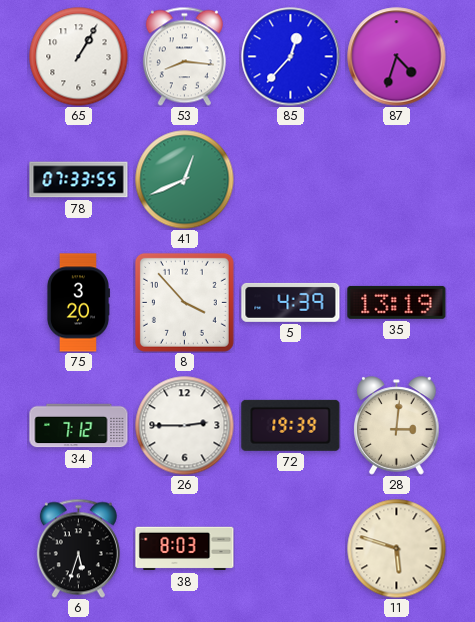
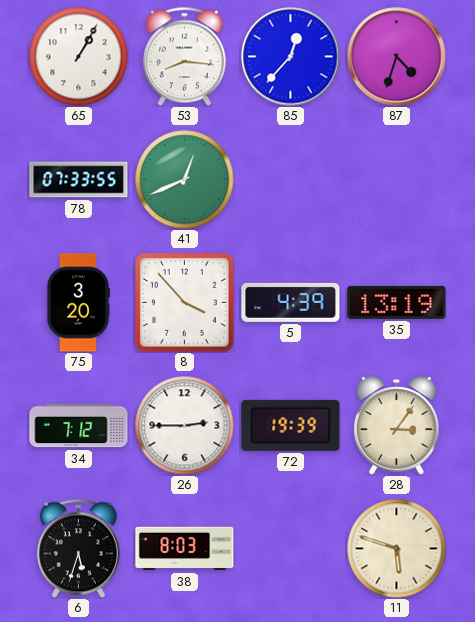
28: 3:01 -> 3:06 (397, 426)
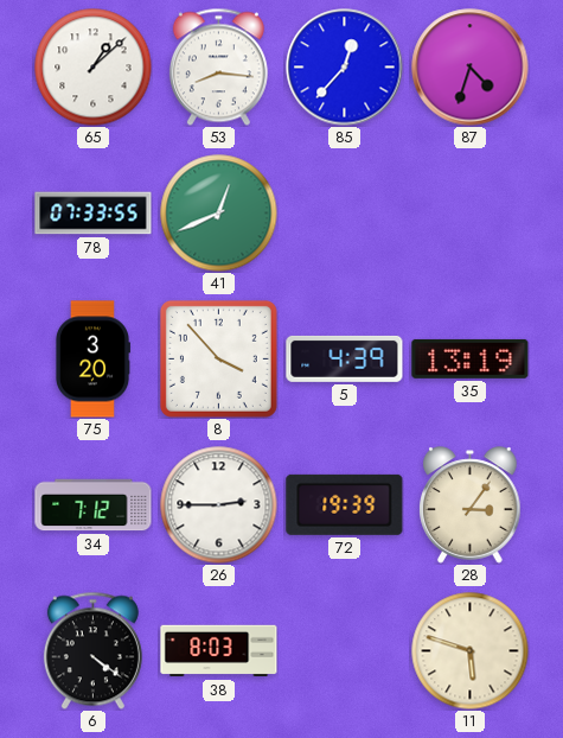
65: 1:05 -> 1:08 (94, 68)
6: 5:33 -> 4:21 (92, 650)
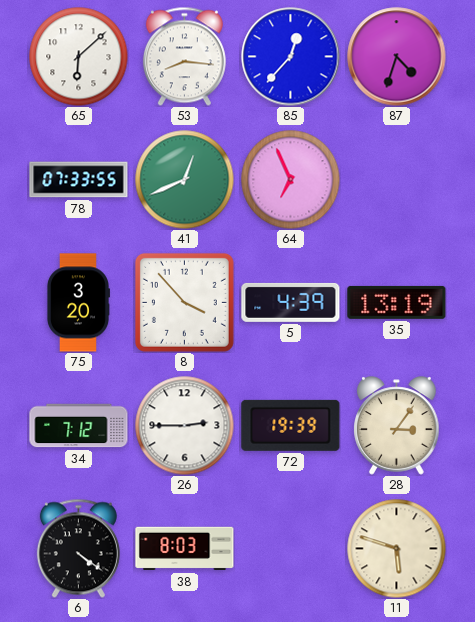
65: 1:08 -> 6:08 (79, 57)
64: none -> 6:56 (291, 180)
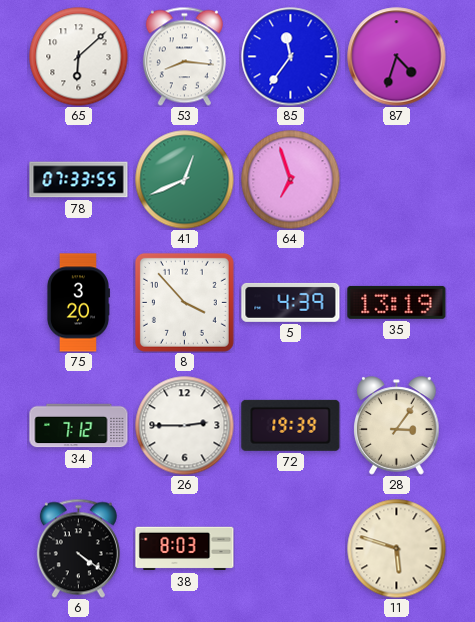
85: 12:37 -> 11:36 (291, 57)
64: 6:56 -> 6:57 (291, 180)
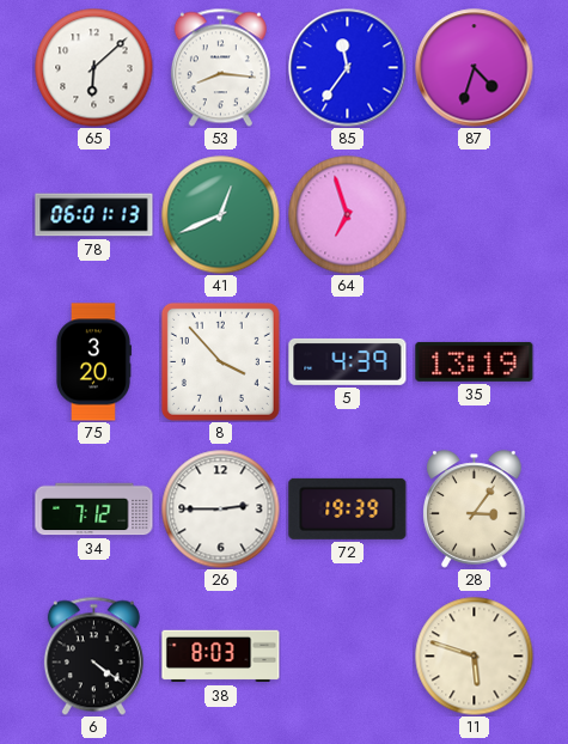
78: 07:33 -> 06:01 (94, 215)
